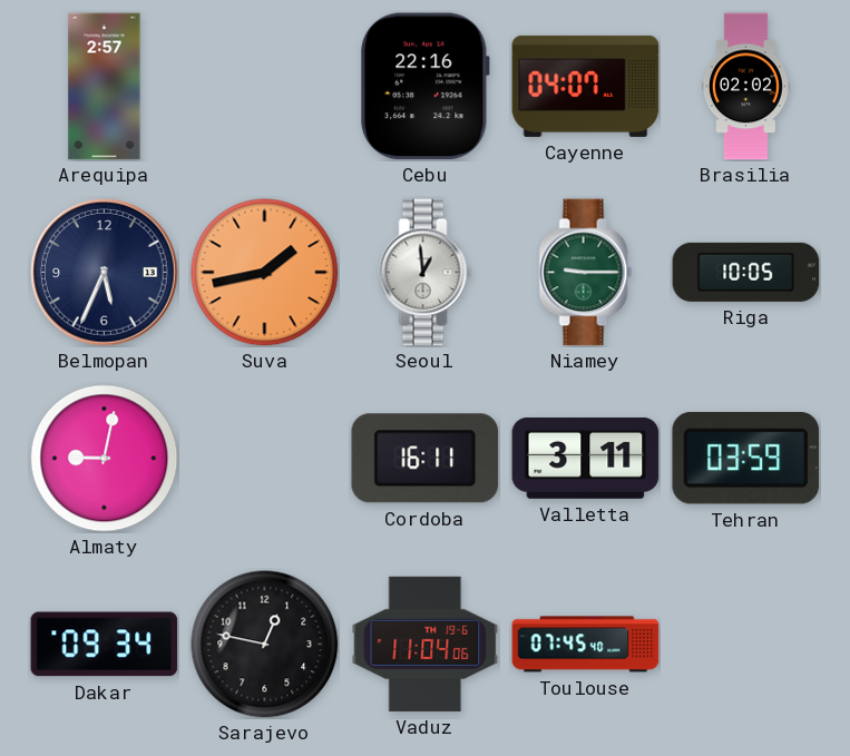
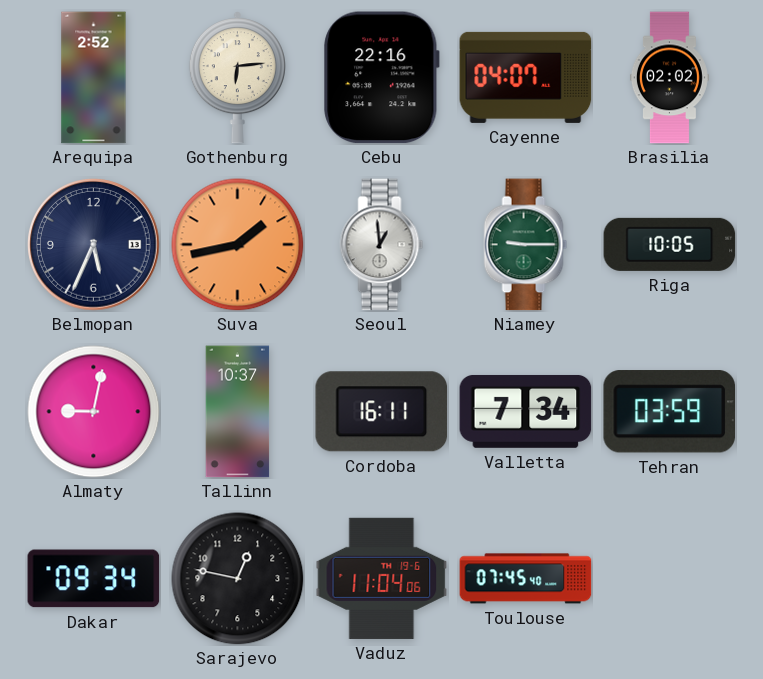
Arequipa: 2:57 -> 2:52 (94, 78)
Gothenburg: none -> 6:14 (237, 78)
Tallinn: none -> 10:37 (238, 412)
Valletta: 3:11 -> 7:34 (526, 411)
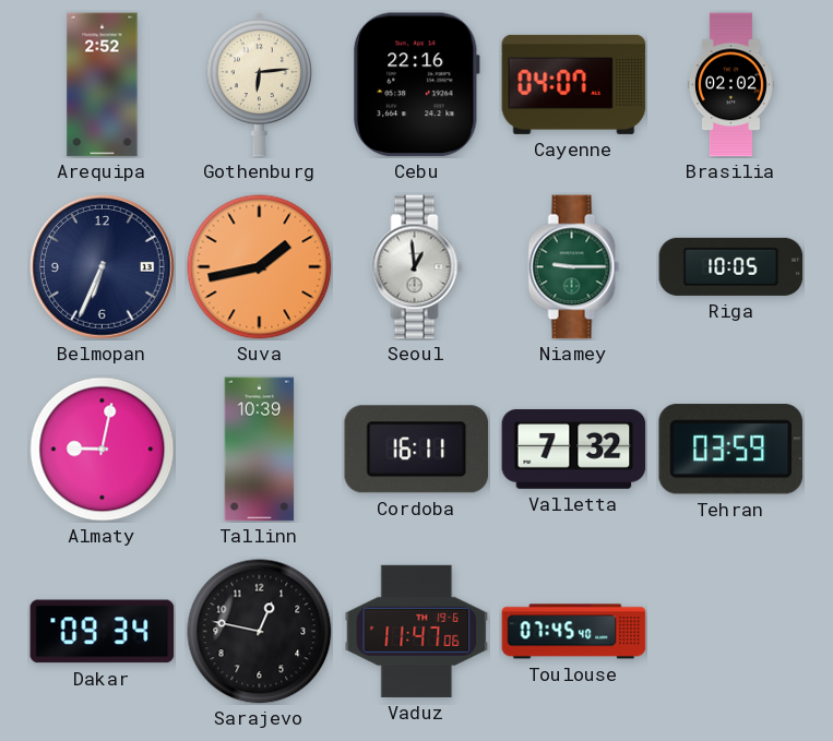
Belmopan: 5:34 -> 6:34 (103, 267)
Tallinn: 10:37 -> 10:39 (260, 450)
Valletta: 7:34 -> 7:32 (574, 449)
Vaduz: 11:04 -> 11:47 (417, 631)
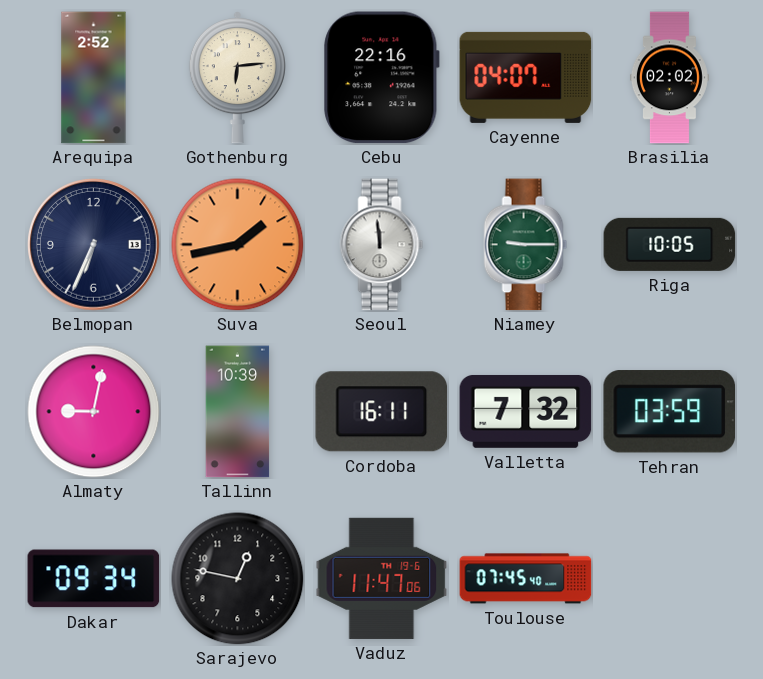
Seoul: 12:59 -> 11:59 (382, 245)
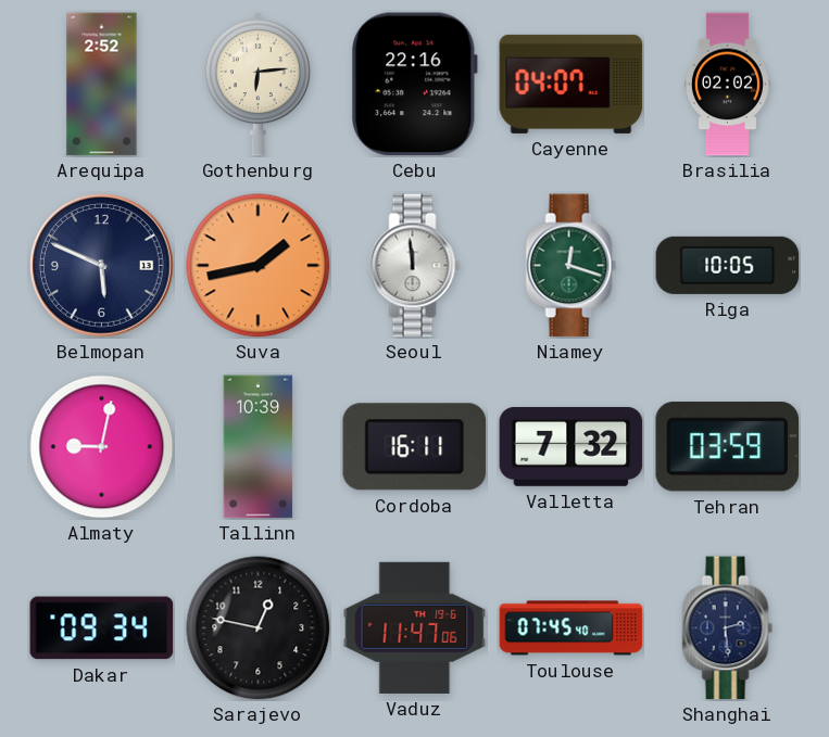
Belmopan: 6:34 -> 5:49 (102, 266)
Niamey: 9:15 -> 12:18 (571, 266)
Shanghai: none -> 2:29 (728, 628)
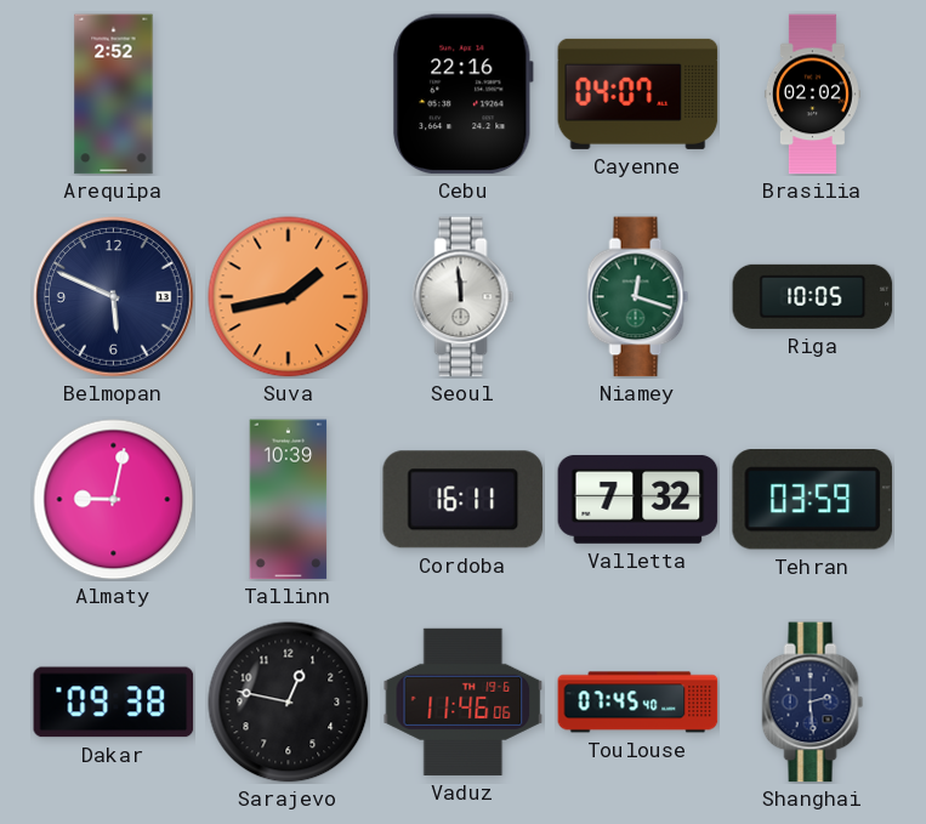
Gothenburg: 6:14 -> none (258, 85)
Dakar: 09:34 -> 09:38 (114, 703)
Vaduz: 11:47 -> 11:46 (464, 701)
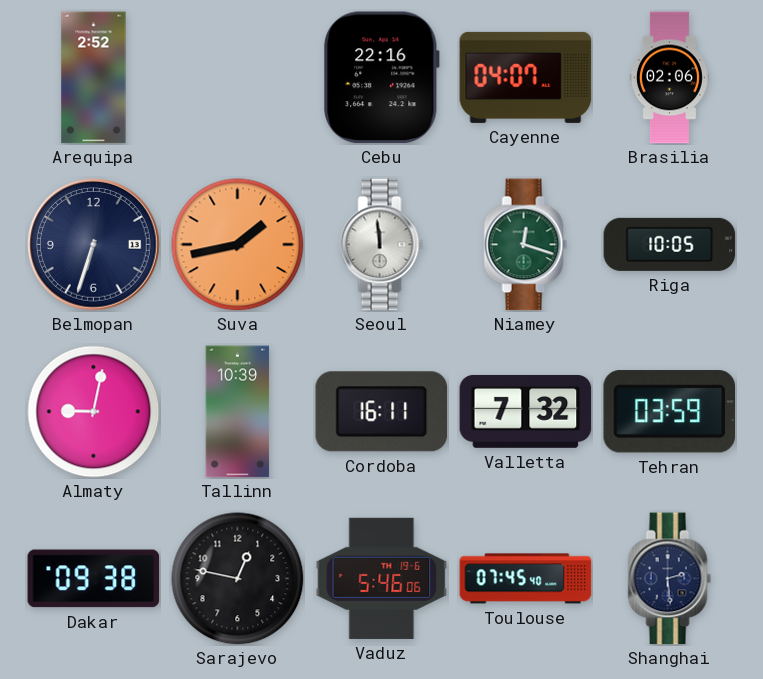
Brasilia: 02:02 -> 02:06 (669, 78)
Belmopan: 5:49 -> 6:33 (94, 245)
Vaduz: 11:46 -> 5:46 (382, 578)
